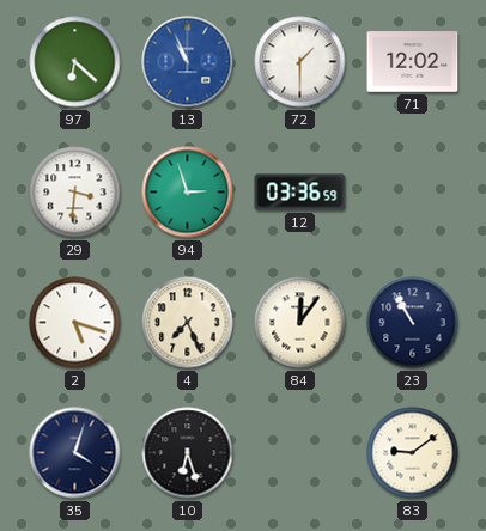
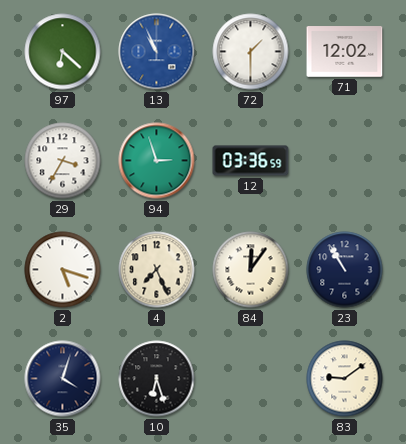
29: 3:31 -> 3:35 (63, 161)
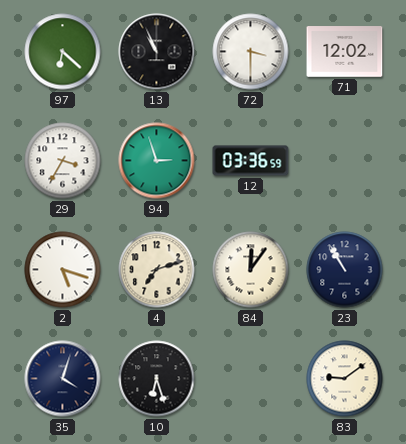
13 dial: blue -> black (157, 52)
72: 1:30 -> 3:30 (251, 52)
4: 7:26 -> 7:12 (157, 270)
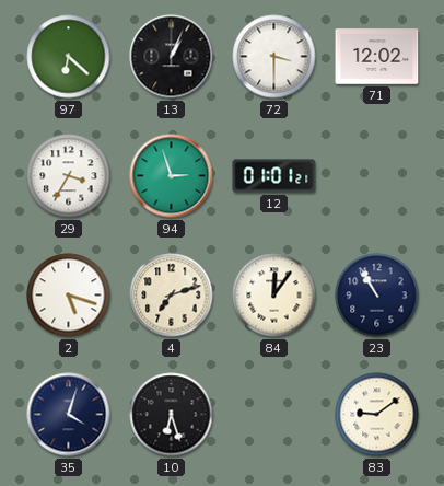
13: 10:56 -> 1:04 (172, 57)
12: 03:36 -> 01:01 (274, 176)
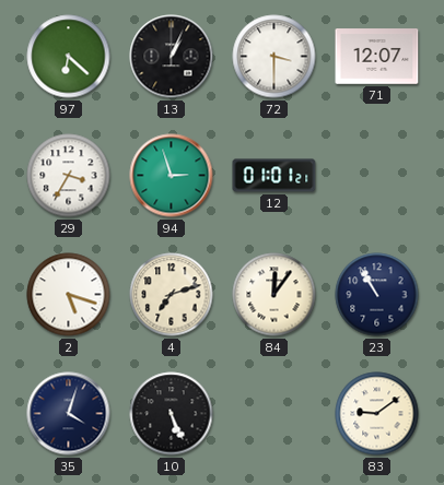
71: 12:02 -> 12:07 (377, 57)
10: 6:27 -> 5:26 (172, 414)
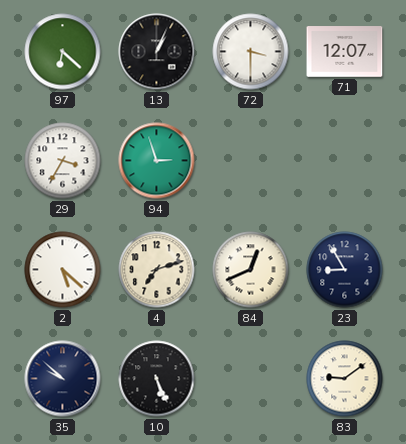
12: 01:01 -> none (274, 176)
2: 5:18 -> 5:22 (63, 270)
84: 12:06 -> 12:41 (251, 270)
23: 10:55 -> 8:55 (345, 270)
35: 4:03 -> 9:52 (63, 379)
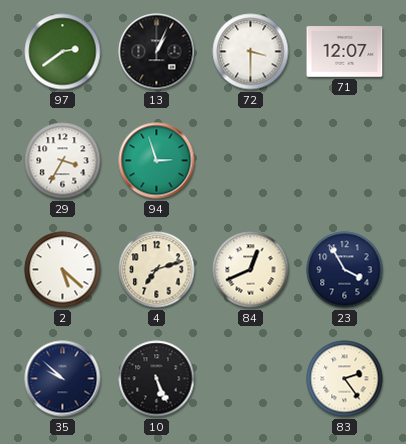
97: 6:22 -> 2:39 (63, 52)
23: 8:55 -> 3:55 (345, 270)
83: 9:09 -> 2:24 (345, 379)
